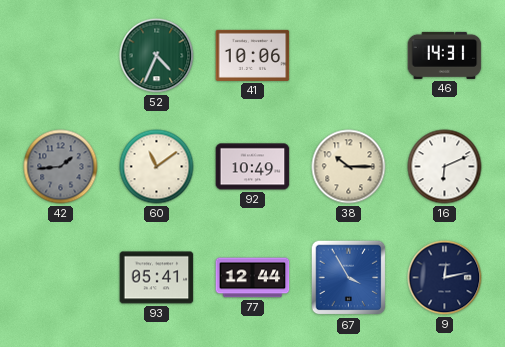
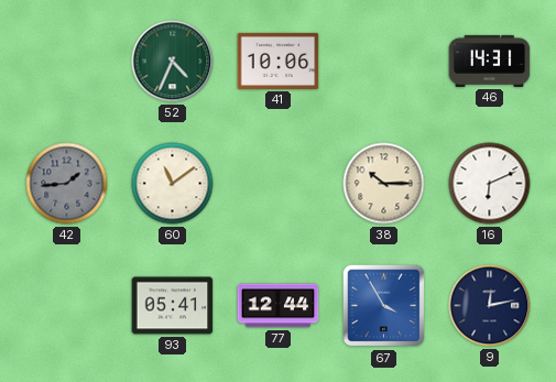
92: 10:49 -> none (253, 167)
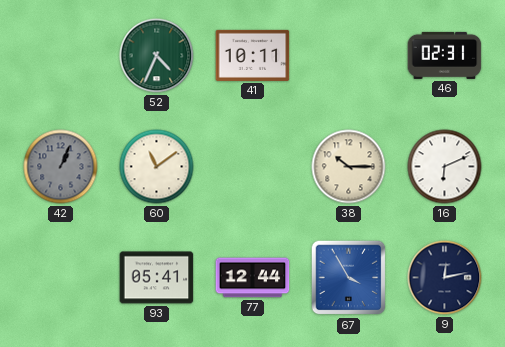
41: 10:06 -> 10:11 (253, 55)
46: 14:31 -> 02:31 (445, 55)
42: 1:44 -> 1:04 (61, 167)
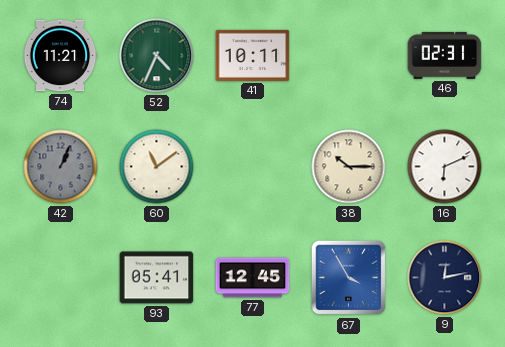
74: none -> 11:21 (60, 56)
77: 12:44 -> 12:45 (253, 278)
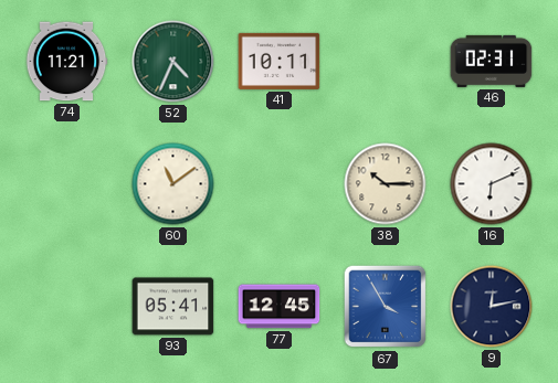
42: 1:04 -> none (61, 167)
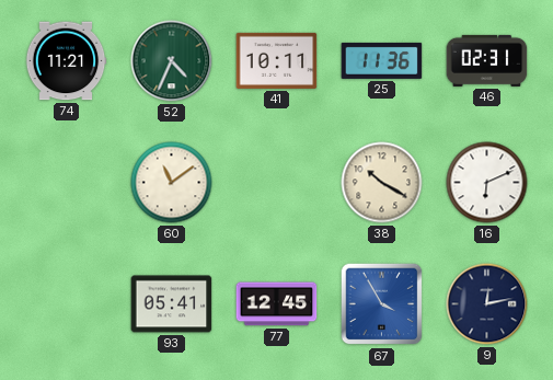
25: none -> 11:36 (382, 60)
38: 10:15 -> 10:20 (382, 183)
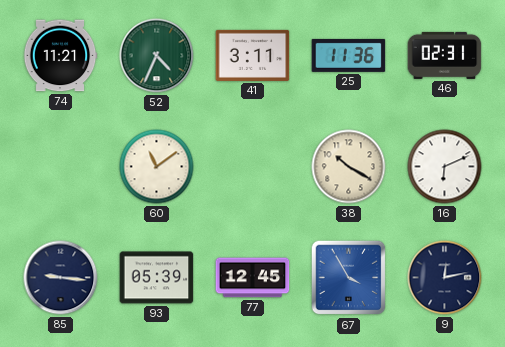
41: 10:11 -> 3:11 (253, 55)
85: none -> 9:16 (61, 278)
93: 05:41 -> 05:39 (157, 278)
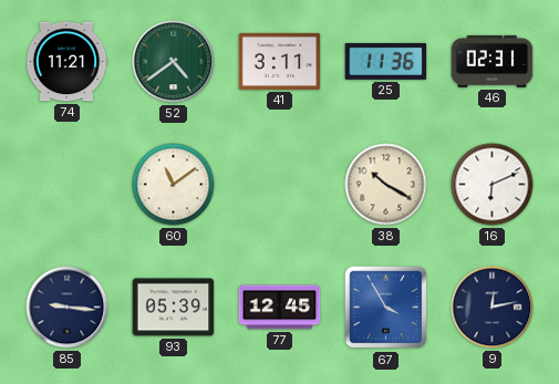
52: 4:34 -> 4:39 (174, 62)
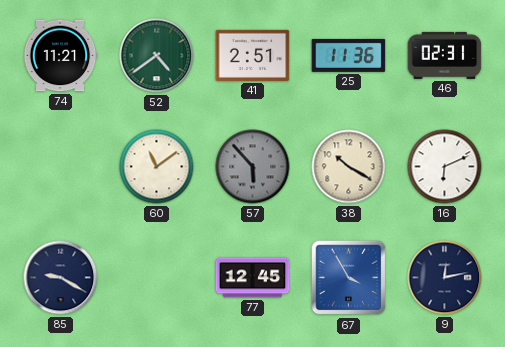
41: 3:11 -> 2:51 (253, 55)
57: none -> 5:53 (253, 167)
85: 9:16 -> 9:20 (61, 278)
93: 05:39 -> none (174, 308)
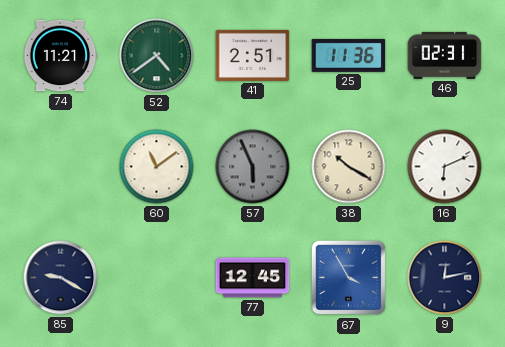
57: 5:53 -> 5:56 (253, 167)
